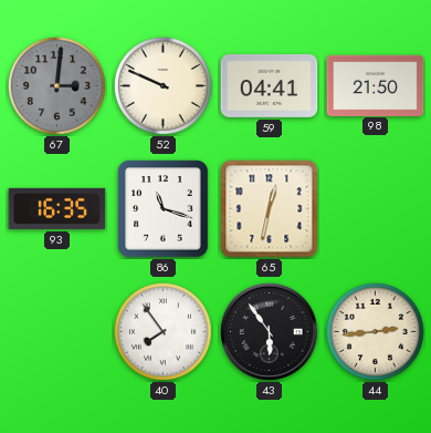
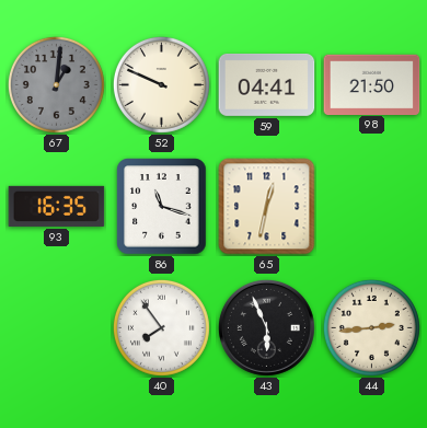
67: 3:01 -> 1:01 (56, 84)
43: 5:54 -> 5:56 (266, 327)
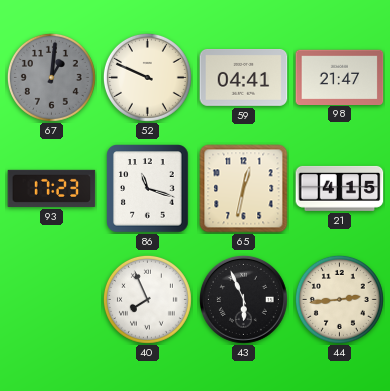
98: 21:50 -> 21:47 (340, 77)
93: 16:35 -> 17:23 (52, 188)
21: none -> 4:15 (340, 188)
40: 7:54 -> 7:56 (147, 299)
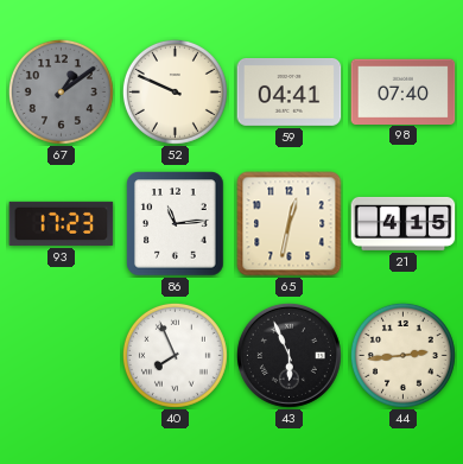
67: 1:01 -> 1:09 (61, 91)
98: 21:47 -> 07:40 (404, 91)
86: 11:18 -> 11:14 (176, 224)
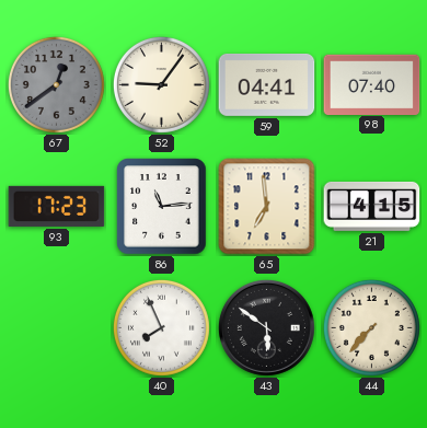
67: 1:09 -> 12:39 (56, 84)
52: 9:49 -> 9:06 (161, 84)
65: 12:32 -> 6:59 (267, 207)
43: 5:56 -> 5:51 (266, 327)
44: 2:44 -> 7:37 (371, 327)
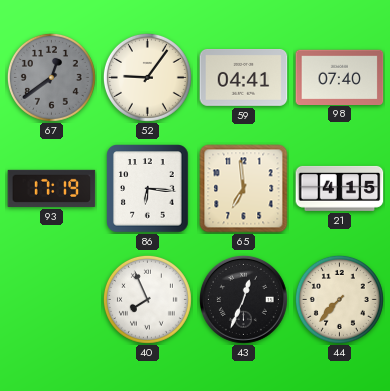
93: 17:23 -> 17:19 (52, 188)
86: 11:14 -> 6:16 (148, 189)
43: 5:51 -> 12:34 (243, 299)
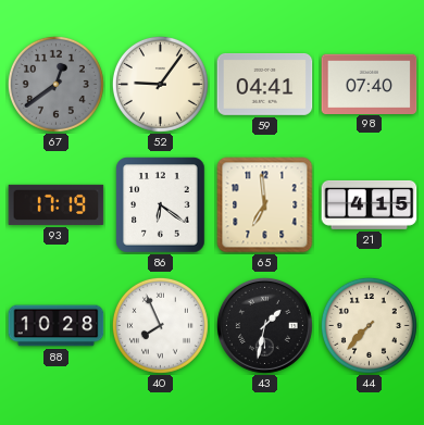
86: 6:16 -> 6:21 (161, 205)
88: none -> 10:28 (57, 326)
43: 12:34 -> 1:32 (264, 325)
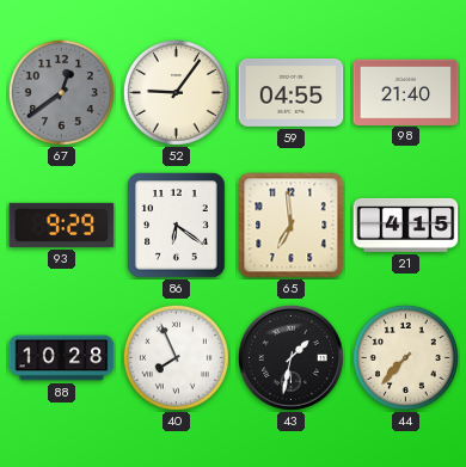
59: 04:41 -> 04:55 (292, 93)
98: 07:40 -> 21:40 (406, 92)
93: 17:19 -> 9:29 (62, 225)
